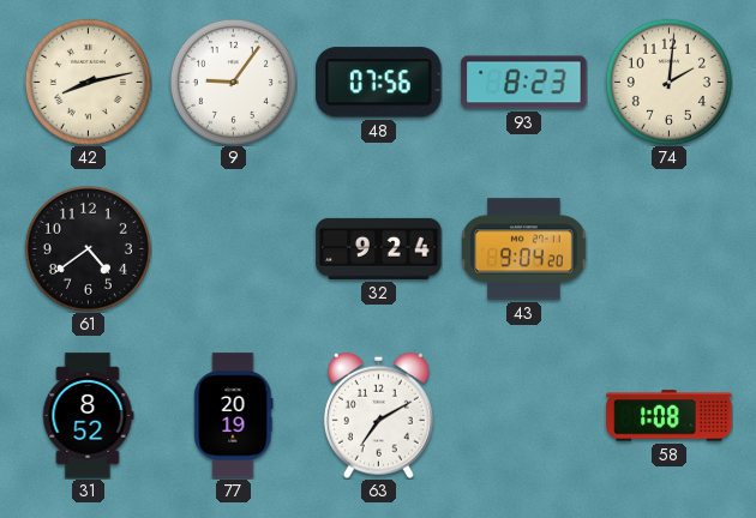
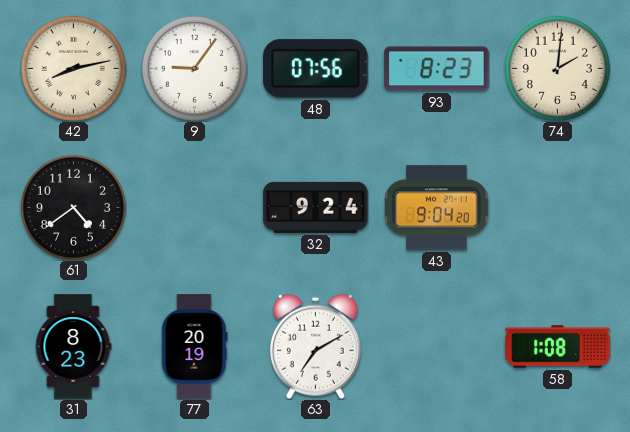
31: 8:52 -> 8:23 (73, 347)
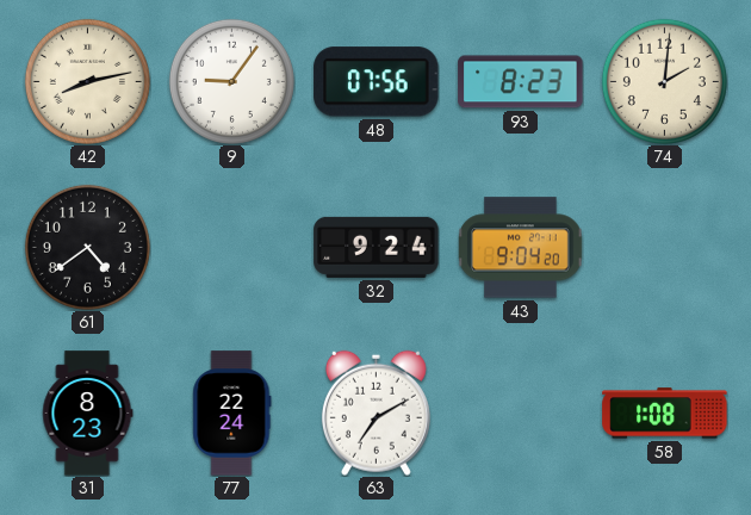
77: 20:19 -> 22:24 (232, 414)
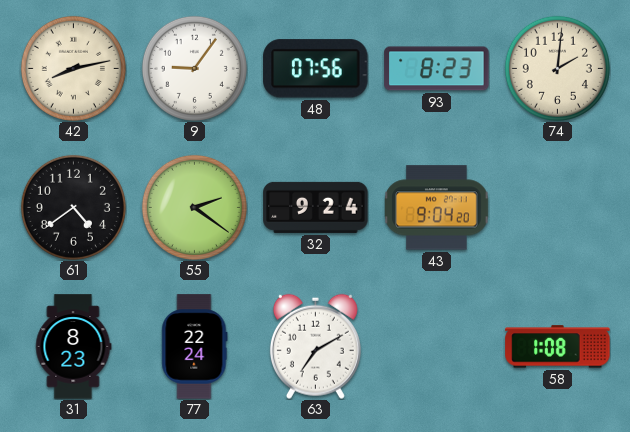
55: none -> 2:21 (194, 207)
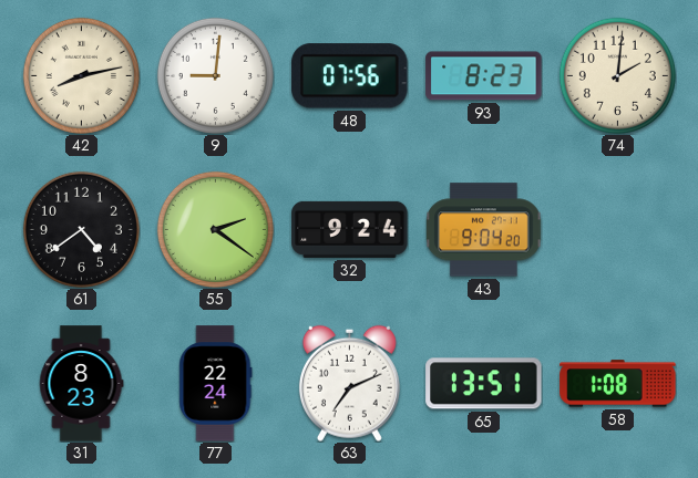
9: 9:06 -> 9:01 (215, 75)
63: 7:10 -> 7:11 (349, 383)
65: none -> 13:51 (484, 384)
